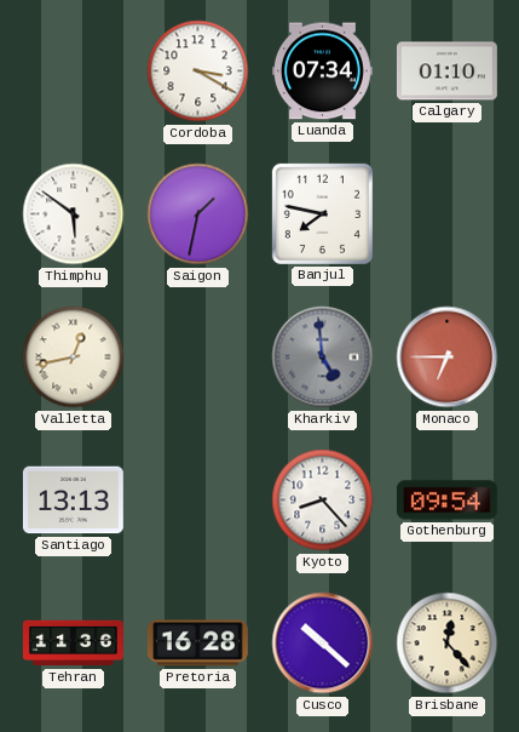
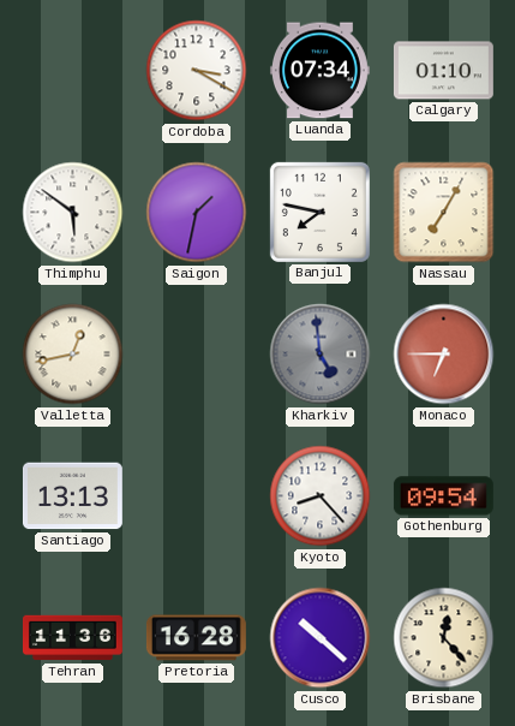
Nassau: none -> 7:05 (444, 213)
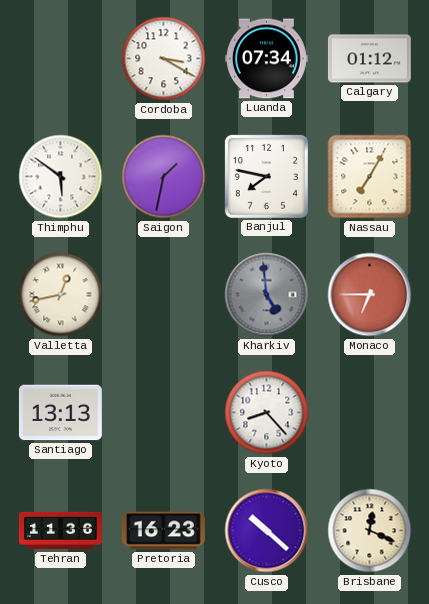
Calgary: 01:10 -> 01:12 (369, 59)
Gothenburg: 09:54 -> none (443, 496)
Pretoria: 16:28 -> 16:23 (163, 531)
Brisbane: 12:23 -> 12:19 (370, 531)
